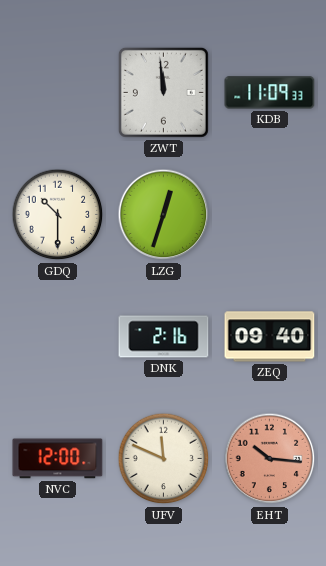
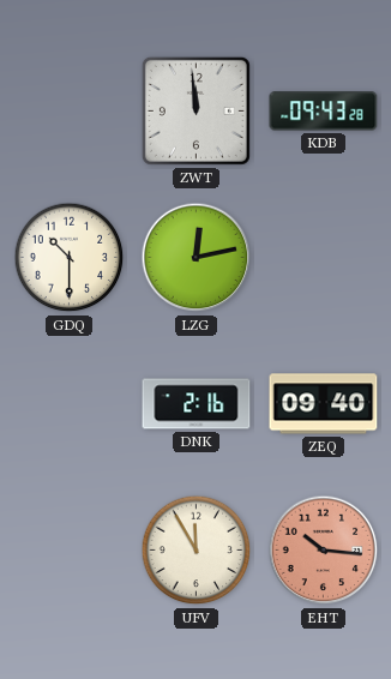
KDB: 11:09 -> 09:43 (324, 112)
LZG: 12:33 -> 12:13 (197, 258)
NVC: 12:00 -> none (58, 459)
UFV: 11:49 -> 11:55 (197, 551)
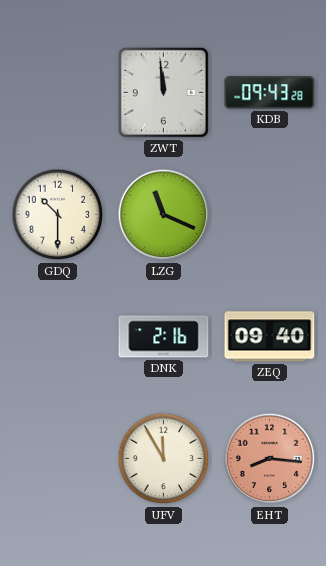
LZG: 12:13 -> 11:19 (164, 215)
EHT: 10:16 -> 8:16 (270, 459)
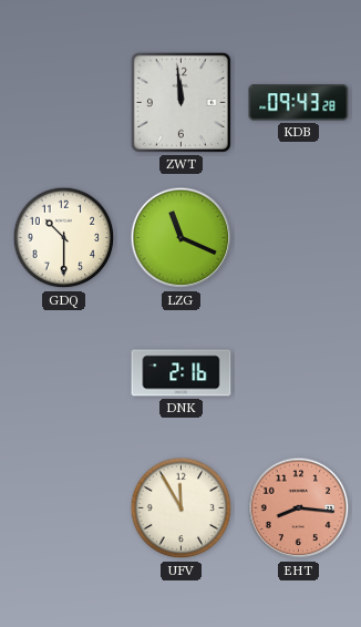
ZEQ: 09:40 -> none (270, 337)
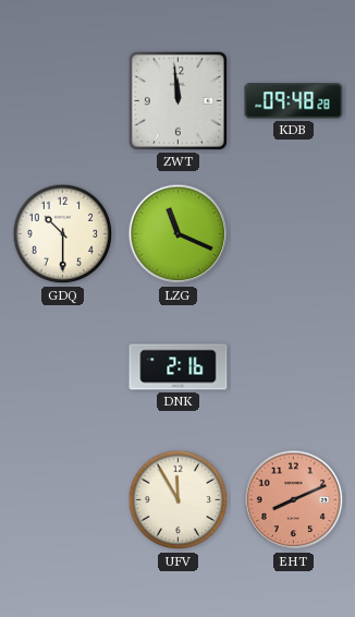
KDB: 09:43 -> 09:48 (294, 101)
EHT: 8:16 -> 8:11 (294, 500)
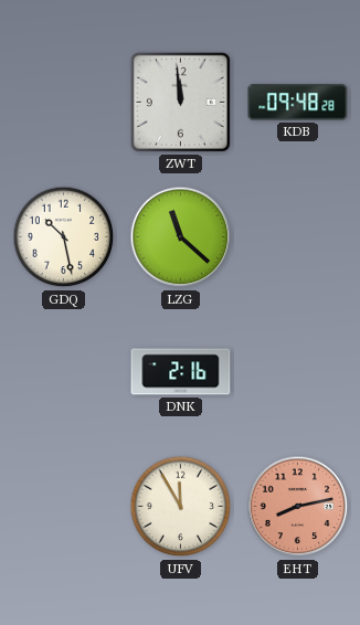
GDQ: 10:30 -> 10:28 (64, 237)
LZG: 11:19 -> 11:22 (181, 237)
EHT: 8:11 -> 8:13 (298, 507)
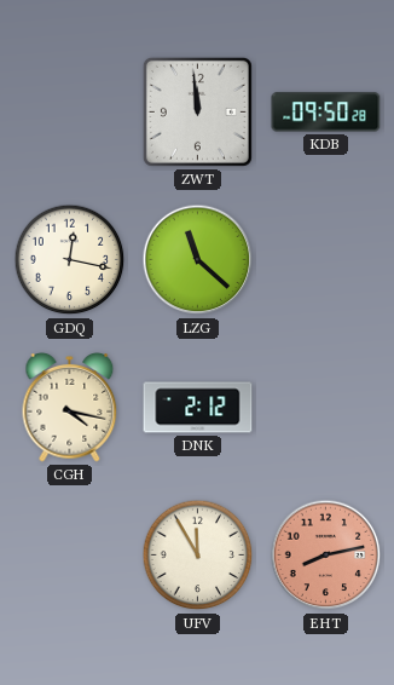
KDB: 09:48 -> 09:50 (326, 113)
GDQ: 10:28 -> 12:17 (70, 260)
CGH: none -> 4:17 (70, 408)
DNK: 2:16 -> 2:12 (198, 408)
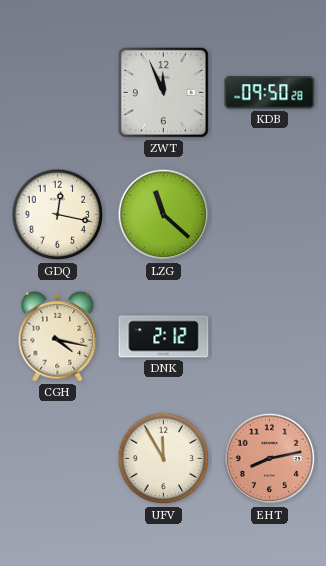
ZWT: 11:59 -> 11:56 (163, 92)
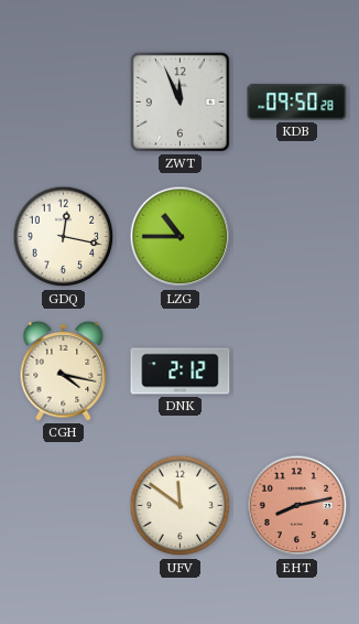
LZG: 11:22 -> 10:45 (181, 237)
UFV: 11:55 -> 11:51 (181, 506)
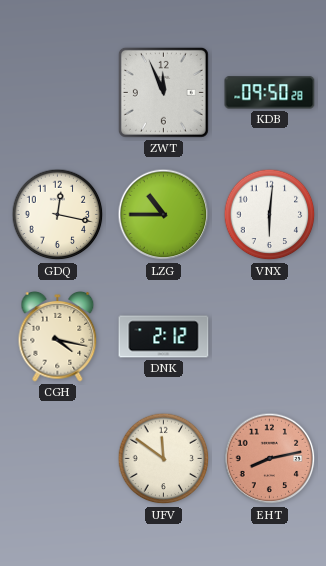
VNX: none -> 6:01 (270, 215)
